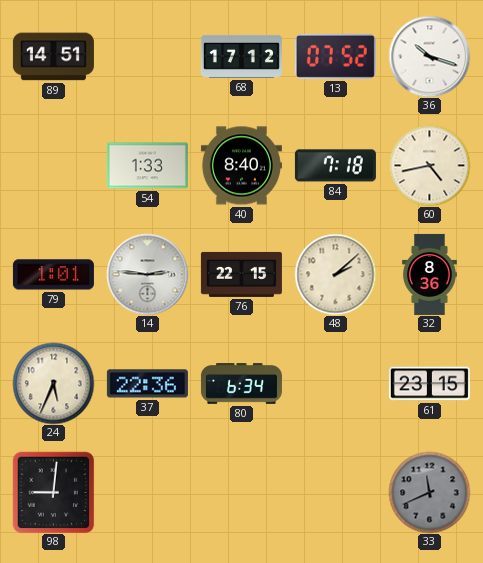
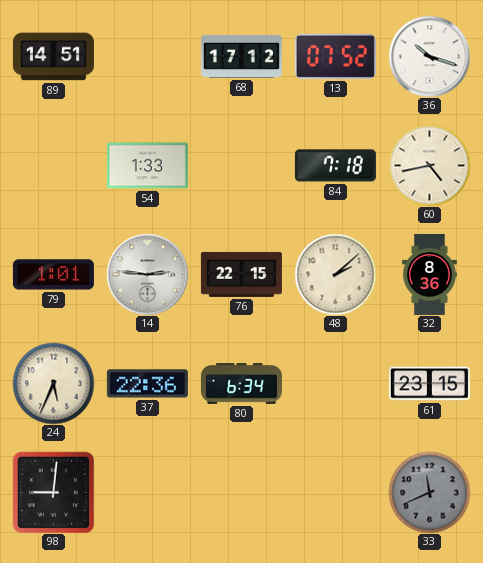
40: 8:40 -> none (241, 166)
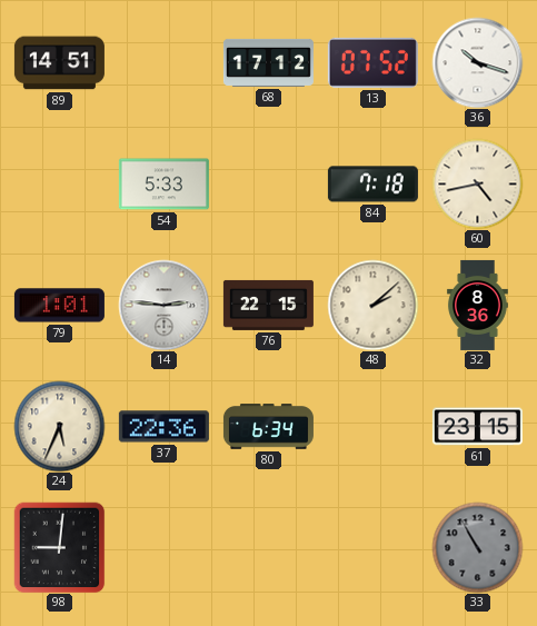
54: 1:33 -> 5:33 (163, 185)
33: 11:41 -> 10:55 (477, 547)
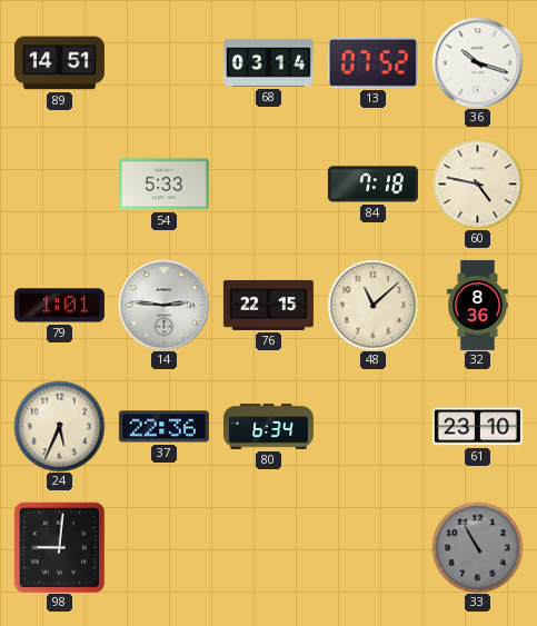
68: 17:12 -> 03:14 (268, 62)
60: 4:43 -> 4:47 (477, 183)
48: 2:08 -> 11:08 (372, 305)
61: 23:15 -> 23:10 (477, 427)
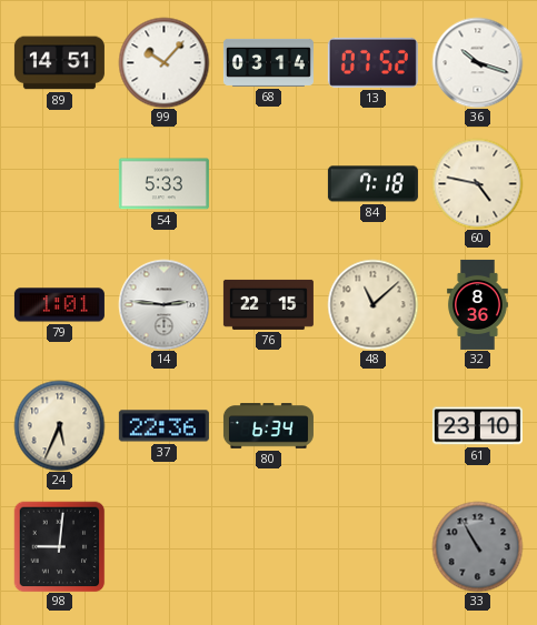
99: none -> 10:07 (163, 62)
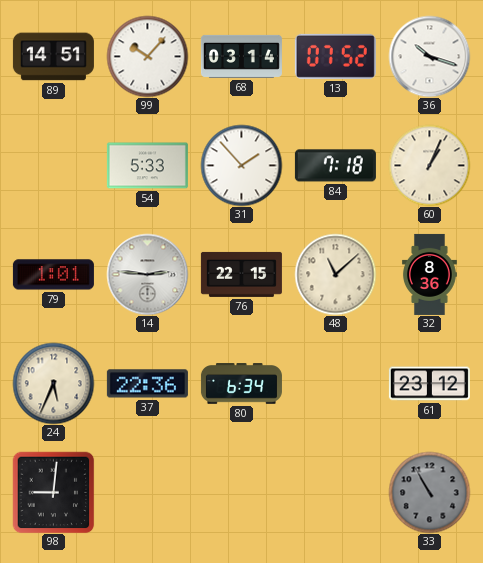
31: none -> 1:53 (241, 165)
60: 4:47 -> 1:04 (429, 165)
61: 23:10 -> 23:12 (429, 384)
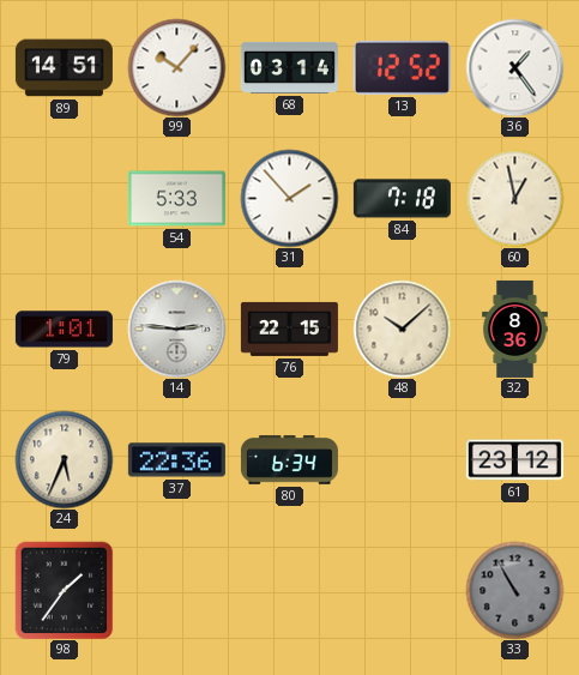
13: 07:52 -> 12:52 (402, 67)
36: 10:18 -> 1:24 (514, 67)
60: 1:04 -> 12:58 (514, 198)
48: 11:08 -> 10:08 (402, 329)
98: 9:01 -> 1:36 (64, 590)
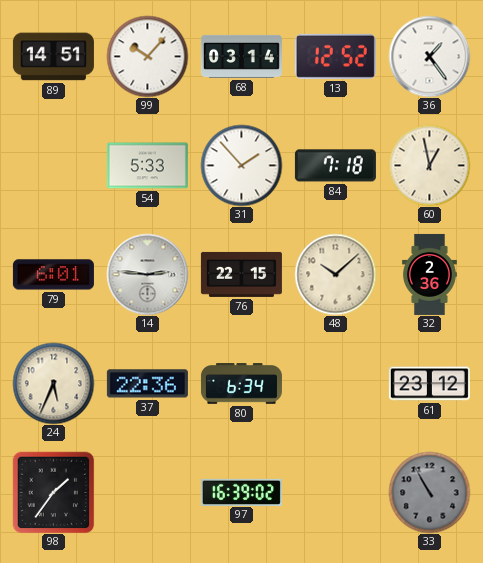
79: 1:01 -> 6:01 (53, 275)
32: 8:36 -> 2:36 (429, 274)
97: none -> 16:39 (241, 492)
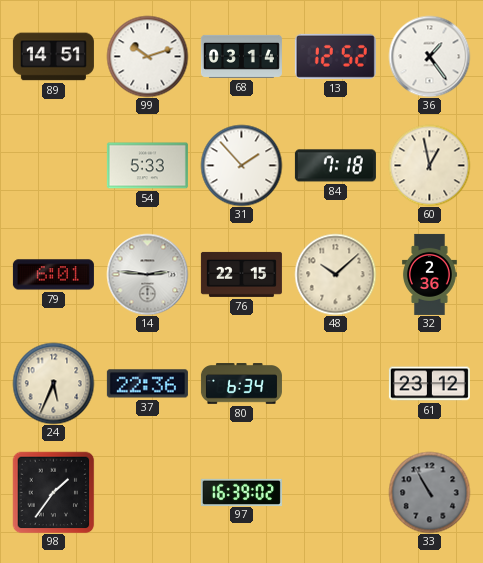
99: 10:07 -> 10:12 (147, 56)
